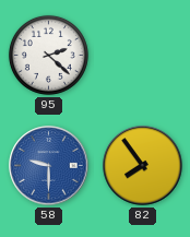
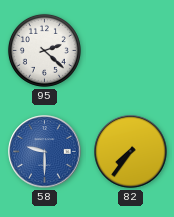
82: 7:54 -> 7:36 (131, 152)
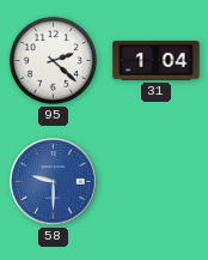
31: none -> 1:04 (157, 61)
82: 7:36 -> none (131, 152)
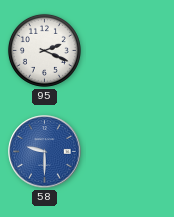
95: 2:22 -> 2:19 (44, 50)
31: 1:04 -> none (157, 61)
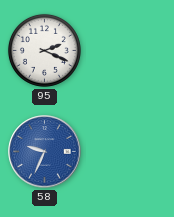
58: 9:30 -> 9:34 (45, 152)
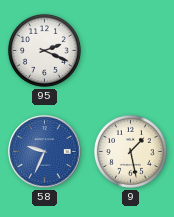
9: none -> 1:28 (130, 151)
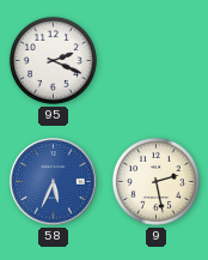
58: 9:34 -> 5:34 (54, 182)
9: 1:28 -> 2:28 (155, 181)
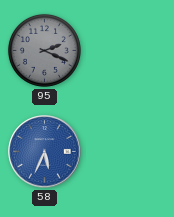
95 dial: white -> grey (44, 50)
9: 2:28 -> none (155, 181)
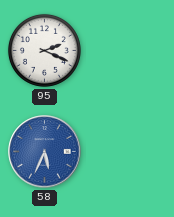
95 dial: grey -> white (44, 50)
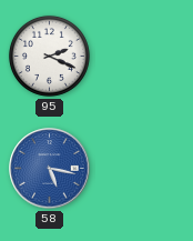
58: 5:34 -> 5:17 (50, 169)
